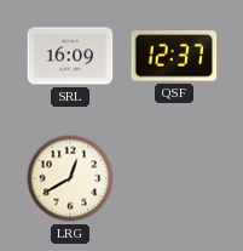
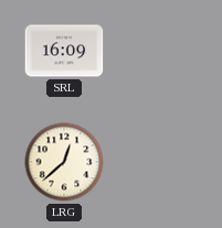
QSF: 12:37 -> none (174, 56)
LRG: 12:40 -> 12:38 (64, 162)
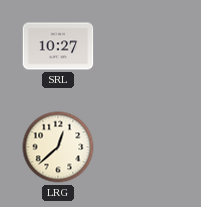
SRL: 16:09 -> 10:27 (58, 46)
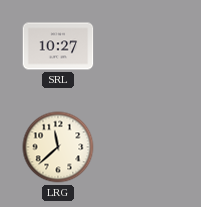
LRG: 12:38 -> 11:38 (58, 147)
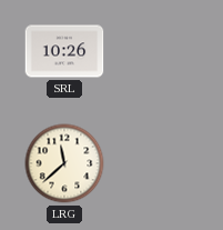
SRL: 10:27 -> 10:26 (64, 51)
